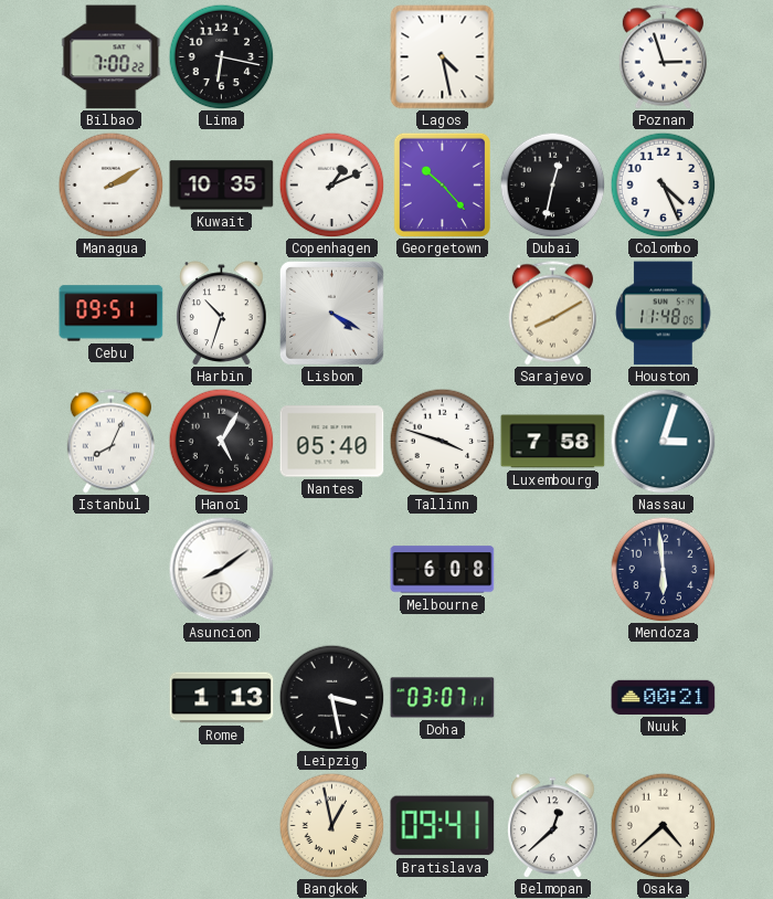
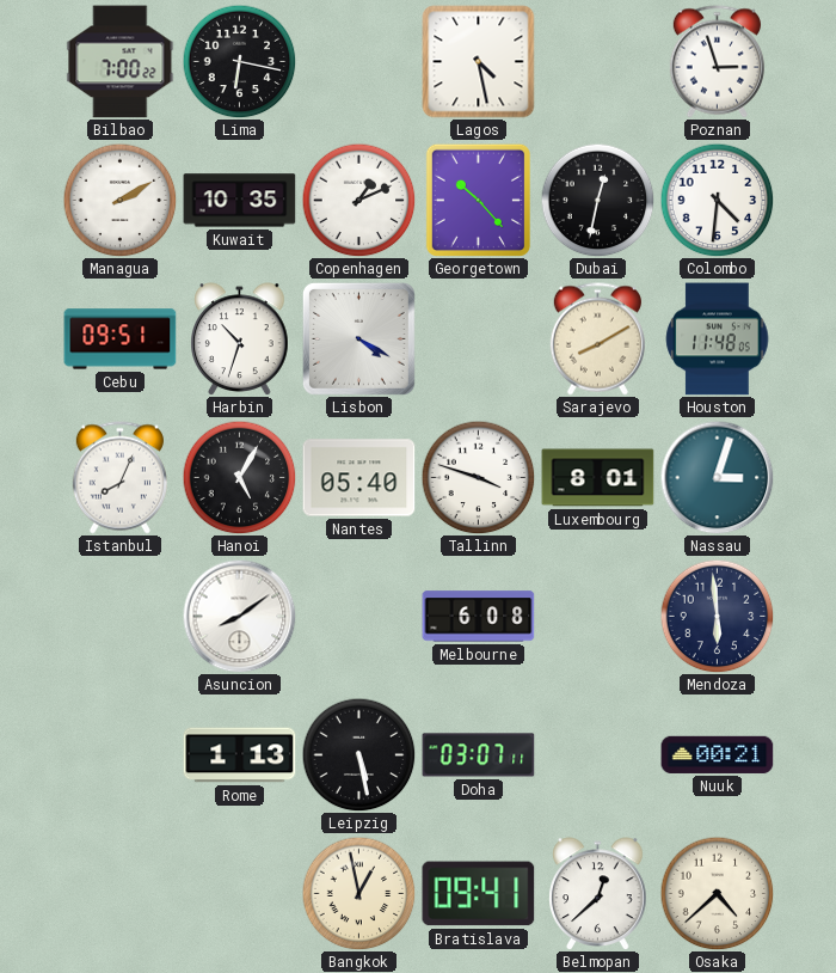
Colombo: 4:26 -> 4:31 (717, 200)
Luxembourg: 7:58 -> 8:01 (598, 478)
Leipzig: 3:28 -> 5:28 (358, 754)
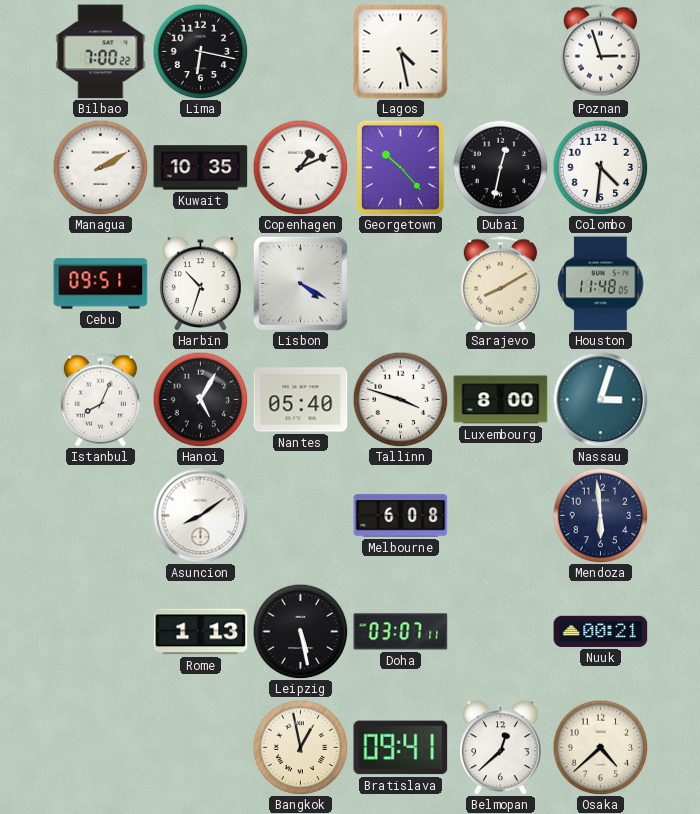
Luxembourg: 8:01 -> 8:00 (501, 400)
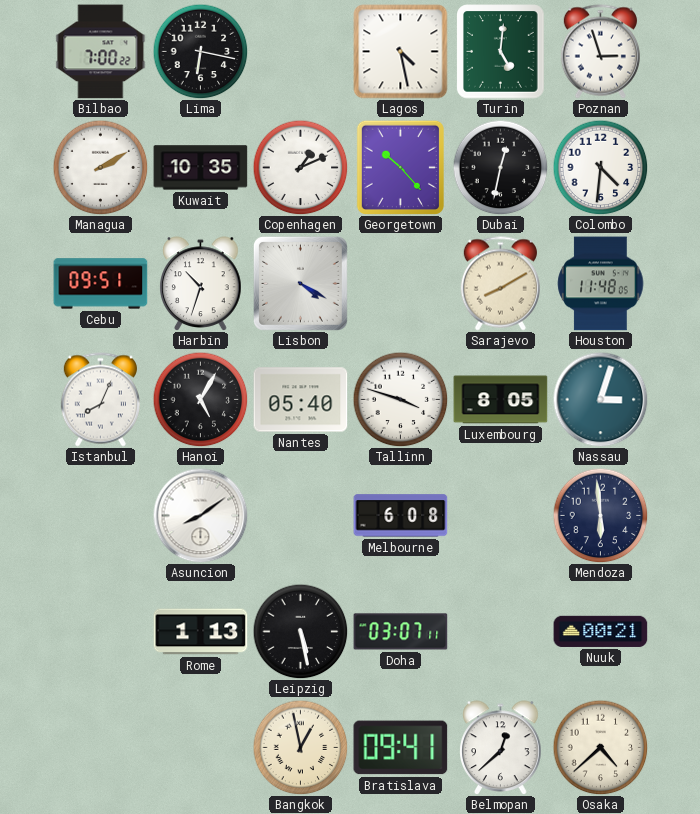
Turin: none -> 5:01 (501, 52)
Luxembourg: 8:00 -> 8:05 (501, 400)
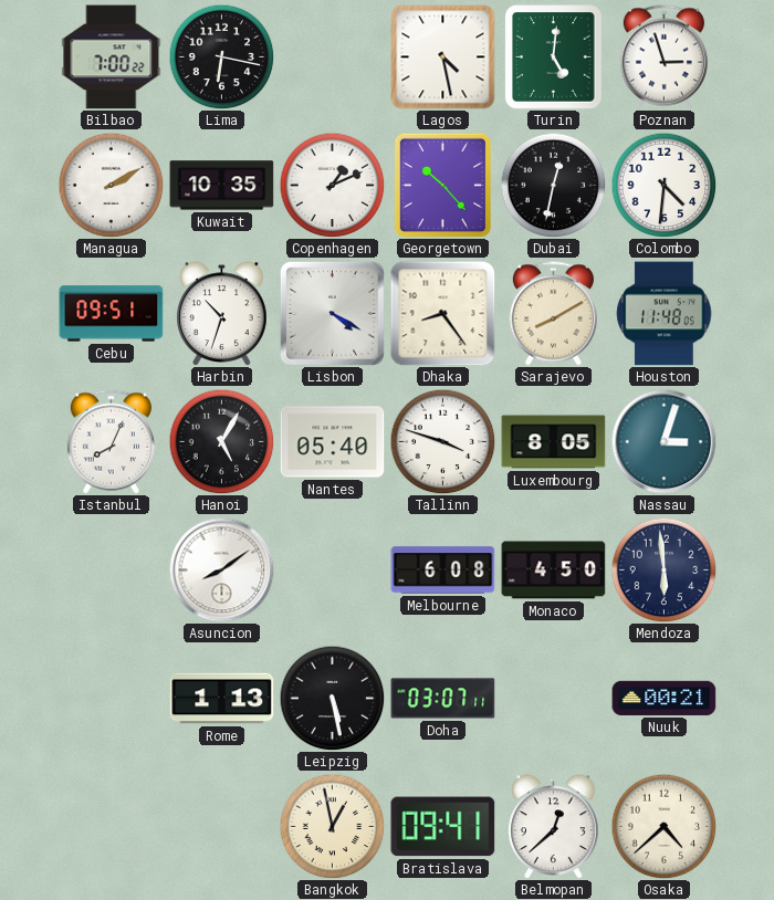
Dhaka: none -> 8:24 (443, 314)
Monaco: none -> 4:50 (554, 571)
